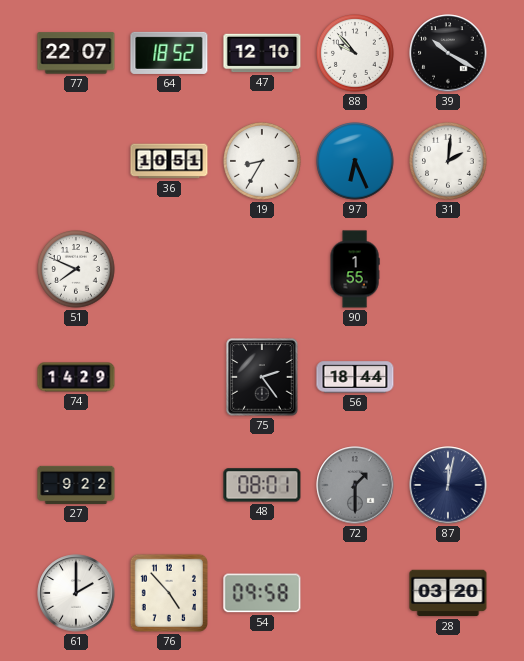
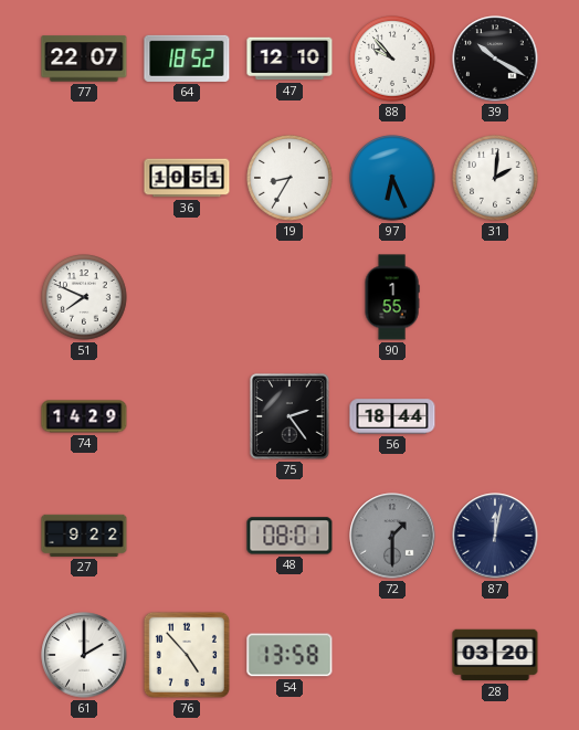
54: 09:58 -> 13:58 (289, 655)
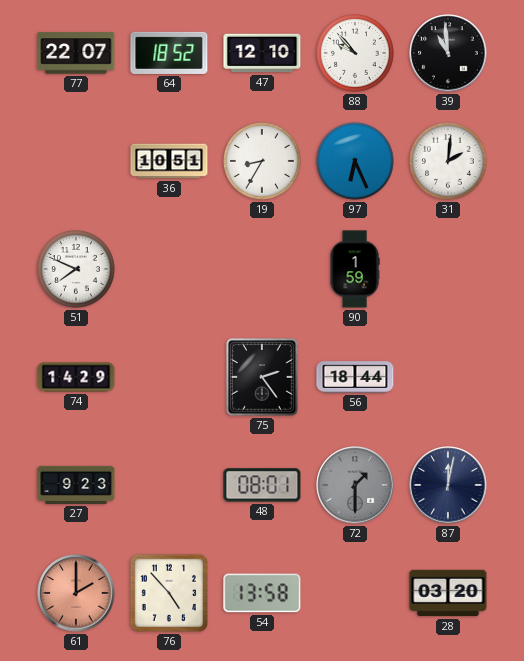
39: 10:20 -> 10:59 (448, 53)
90: 1:55 -> 1:59 (355, 269)
27: 9:22 -> 9:23 (76, 485)
61 dial: white -> salmon (76, 593)
